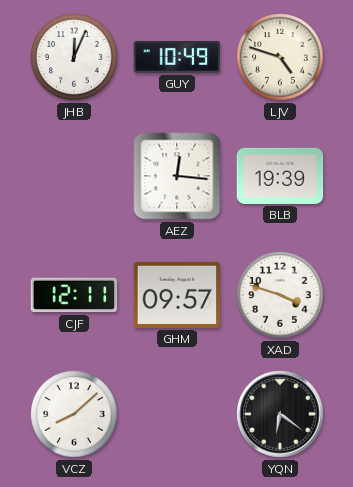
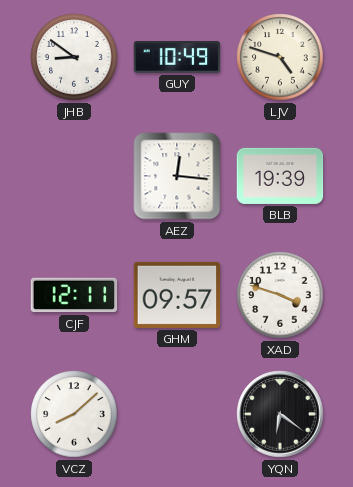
JHB: 12:04 -> 8:51 (74, 57)
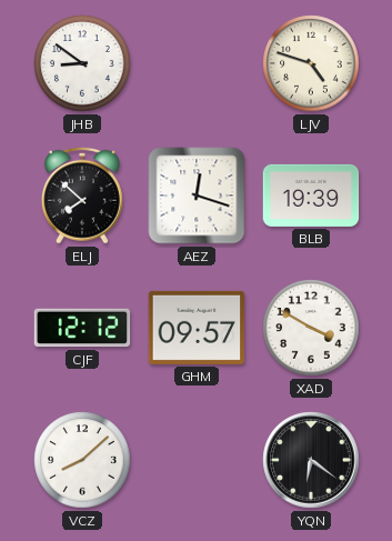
GUY: 10:49 -> none (177, 57)
ELJ: none -> 7:52 (82, 196)
AEZ: 12:16 -> 12:18 (197, 196)
CJF: 12:11 -> 12:12 (82, 328)
XAD: 3:48 -> 3:50 (311, 328)
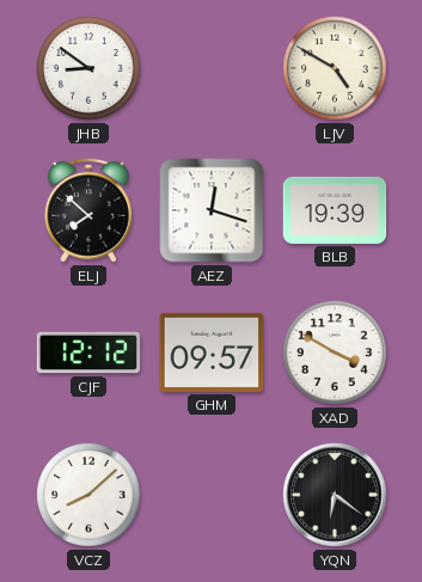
LJV: 4:48 -> 4:50 (335, 68)
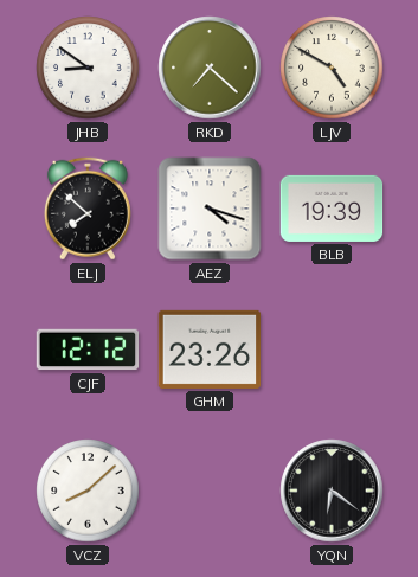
RKD: none -> 7:22 (210, 68)
AEZ: 12:18 -> 4:18 (210, 209)
GHM: 09:57 -> 23:26 (210, 350)
XAD: 3:50 -> none (335, 353)
